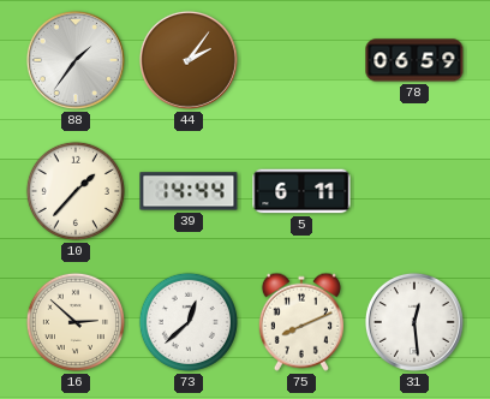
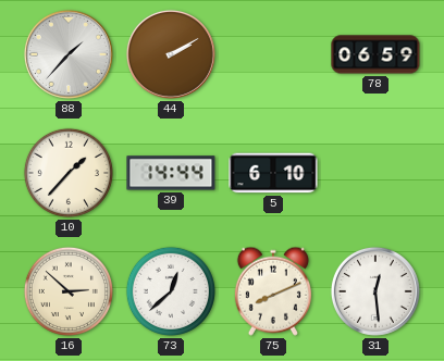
88: 1:36 -> 1:37 (69, 54)
44: 2:06 -> 2:10 (171, 54)
5: 6:11 -> 6:10 (273, 173)
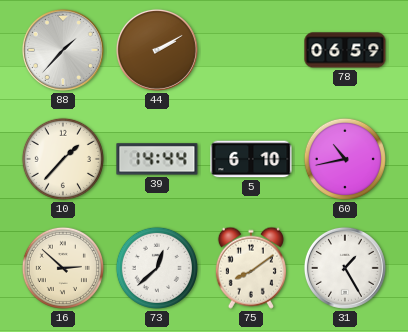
60: none -> 10:43 (345, 159)
75: 8:11 -> 8:09 (251, 268)
31: 12:29 -> 1:25 (345, 268)
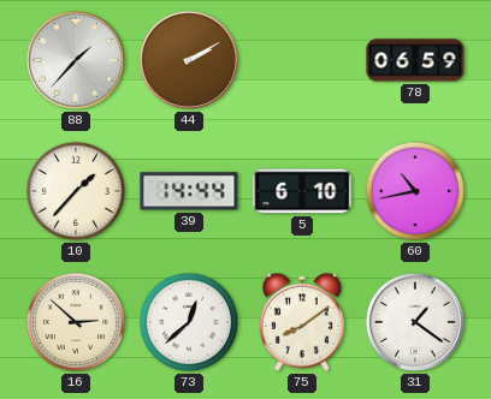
31: 1:25 -> 1:21 (415, 322)
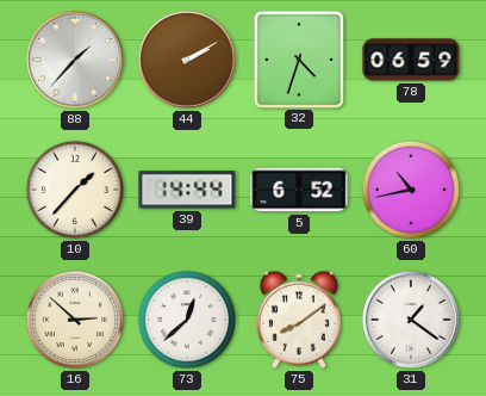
32: none -> 4:33 (298, 58)
5: 6:10 -> 6:52 (299, 190)
